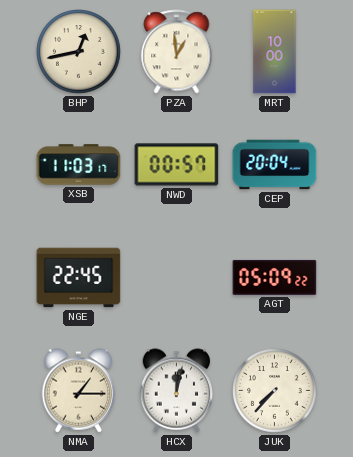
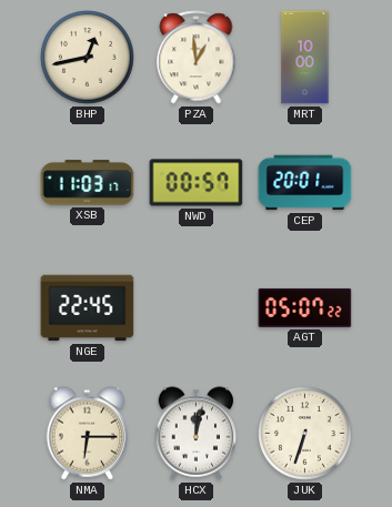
CEP: 20:04 -> 20:01 (305, 183)
AGT: 05:09 -> 05:07 (305, 307)
NMA: 1:15 -> 6:15 (88, 434)
JUK: 7:37 -> 6:33 (305, 434)
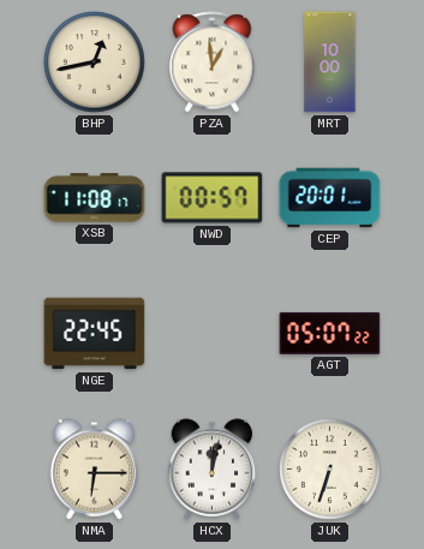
XSB: 11:03 -> 11:08 (95, 198)
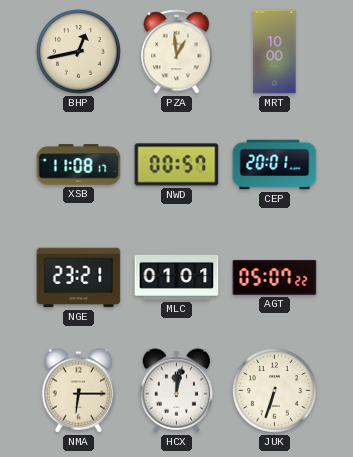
NGE: 22:45 -> 23:21 (79, 278)
MLC: none -> 01:01 (177, 277)
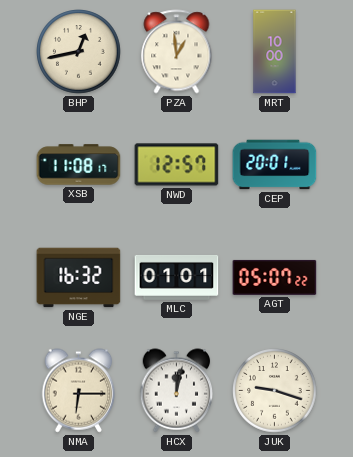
NWD: 00:57 -> 12:57 (177, 165)
NGE: 23:21 -> 16:32 (79, 278)
JUK: 6:33 -> 9:18 (275, 391)
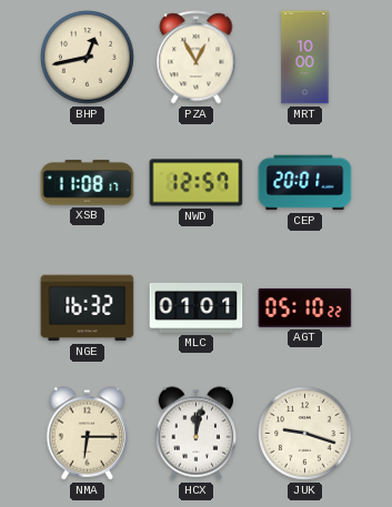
PZA: 12:59 -> 12:55 (197, 58)
AGT: 05:07 -> 05:10 (305, 307)
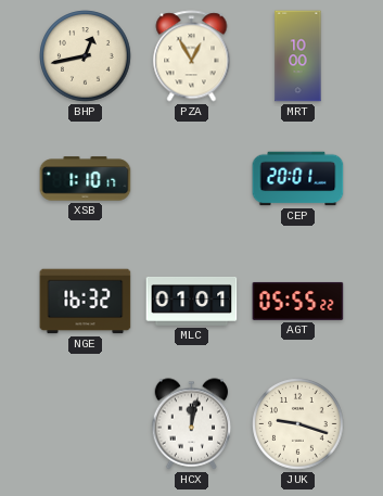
XSB: 11:08 -> 1:10 (86, 179)
NWD: 12:57 -> none (197, 183)
AGT: 05:10 -> 05:55 (298, 301)
NMA: 6:15 -> none (88, 434)
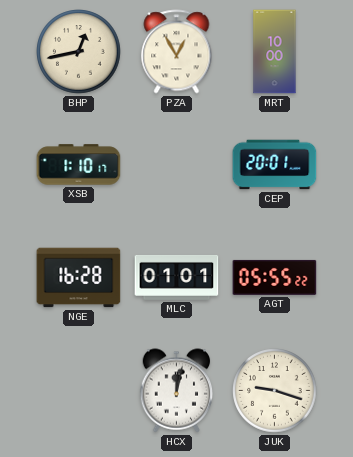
NGE: 16:32 -> 16:28 (79, 278)
